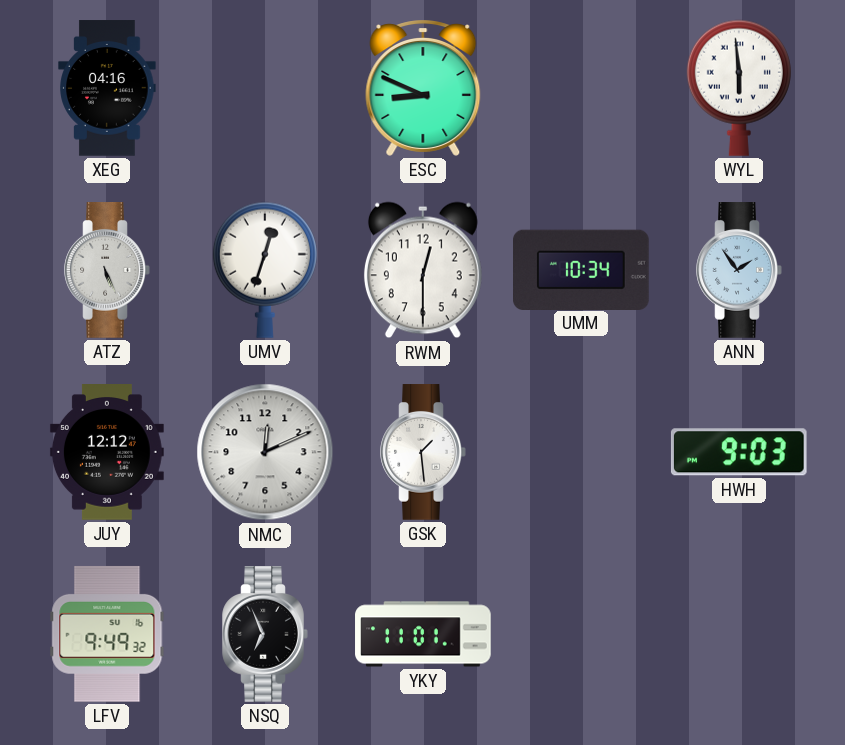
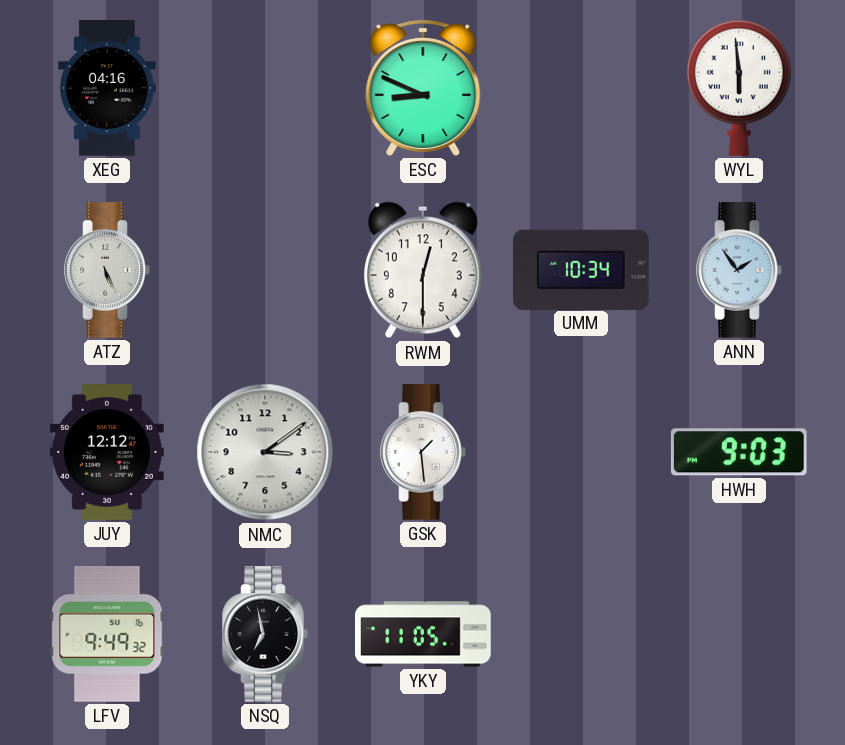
UMV: 12:33 -> none (265, 270)
NMC: 12:11 -> 3:09 (265, 452)
NSQ: 6:56 -> 6:58 (265, 634)
YKY: 11:01 -> 11:05 (423, 634)
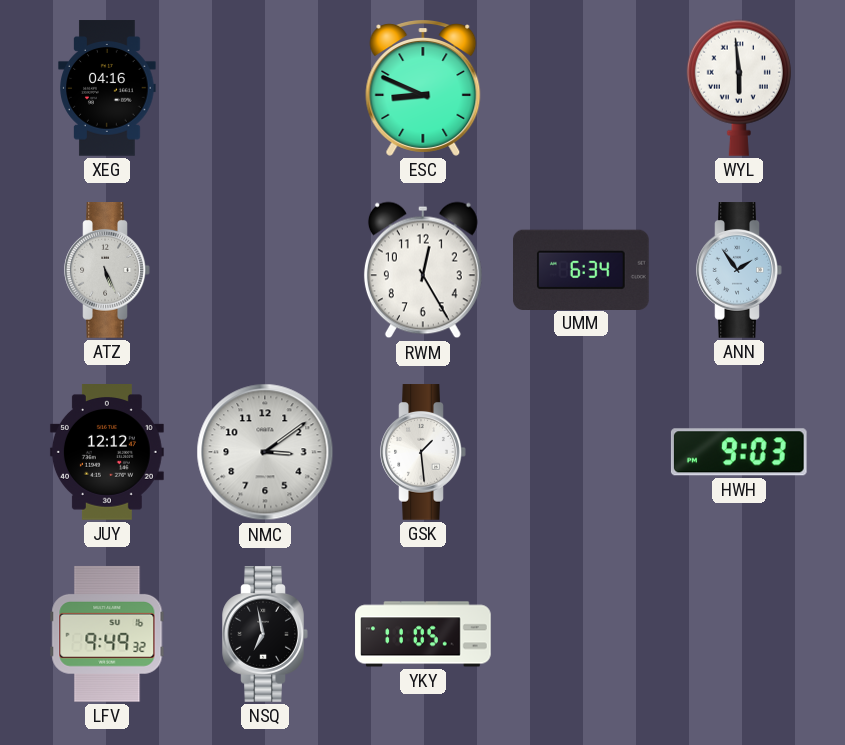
RWM: 12:30 -> 12:25 (423, 270)
UMM: 10:34 -> 6:34 (582, 269)
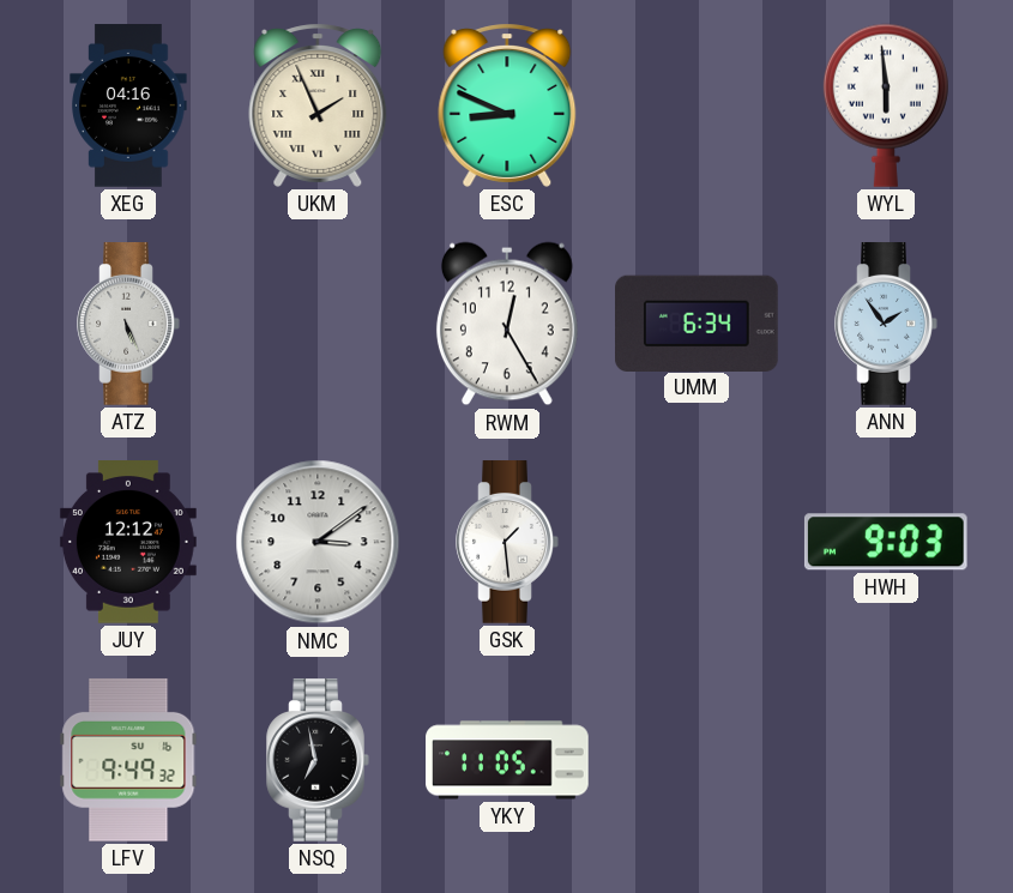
UKM: none -> 1:56 (318, 105)
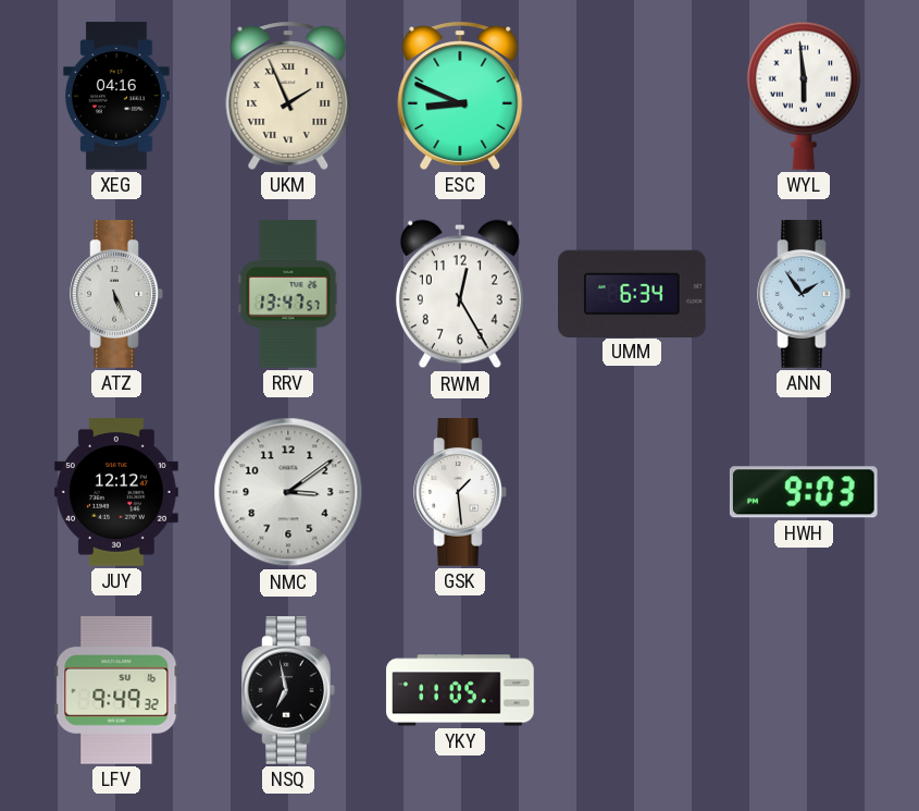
RRV: none -> 13:47 (288, 294)
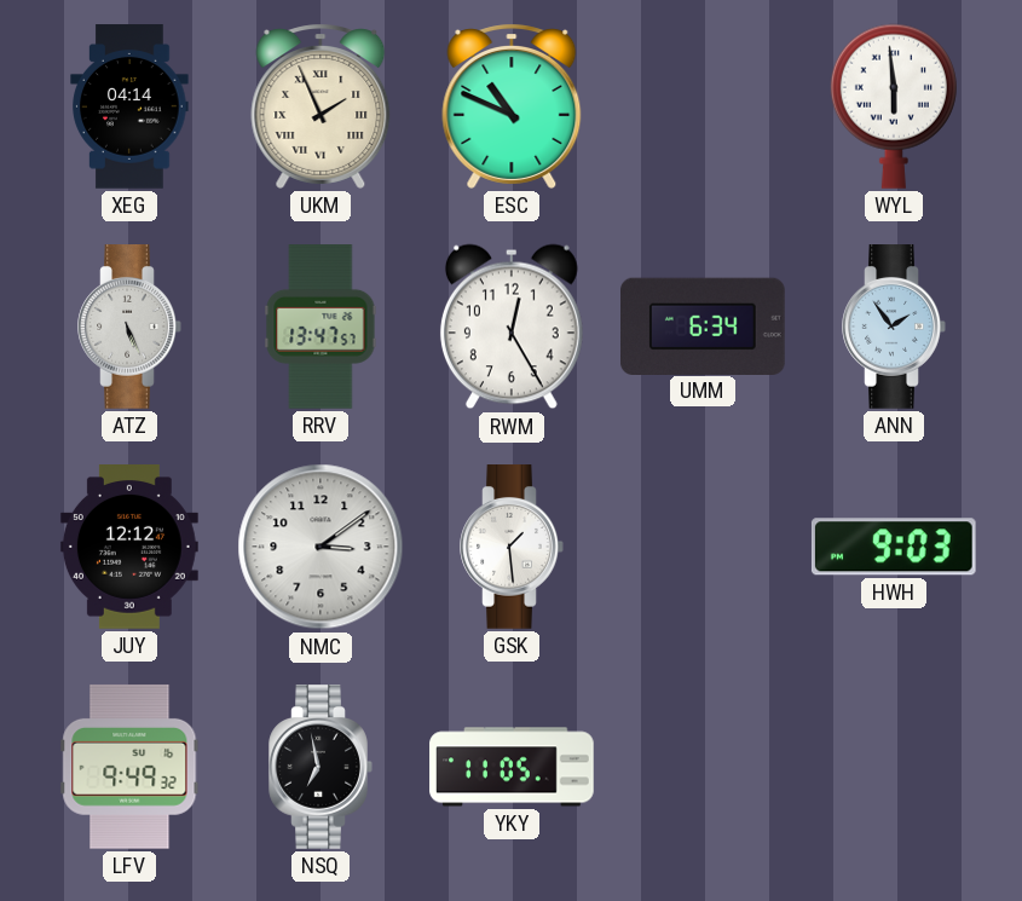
XEG: 04:16 -> 04:14 (129, 106)
ESC: 8:49 -> 10:49 (512, 106)
